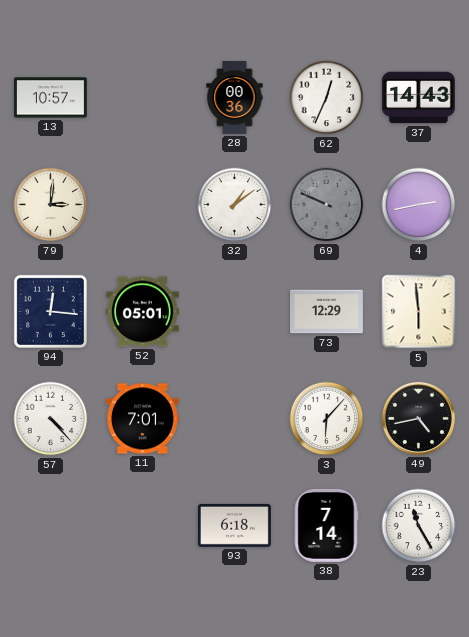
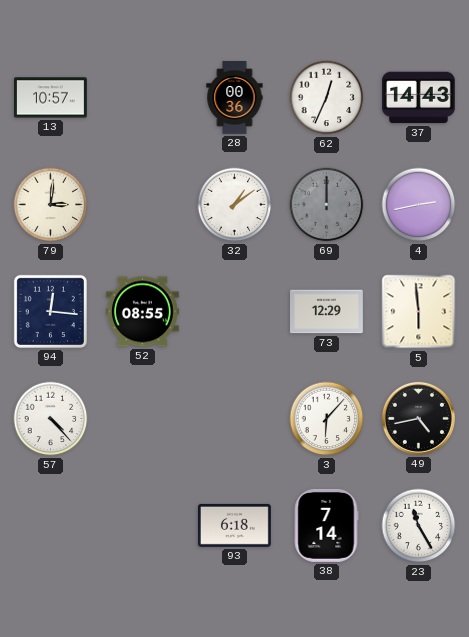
69: 9:49 -> 12:00 (327, 205)
52: 05:01 -> 08:55 (142, 312)
11: 7:01 -> none (143, 419)
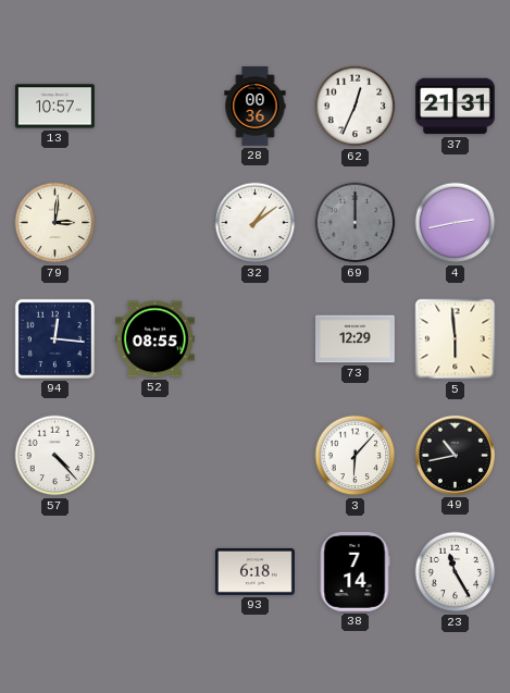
37: 14:43 -> 21:31 (455, 107)
49: 4:43 -> 10:43 (455, 455)
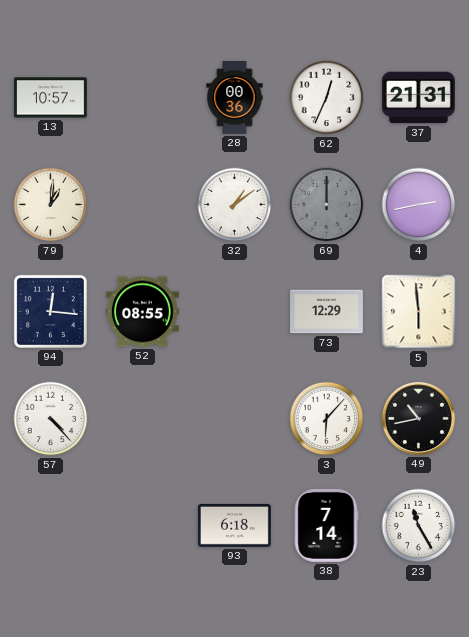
79: 3:01 -> 1:01 (51, 205)
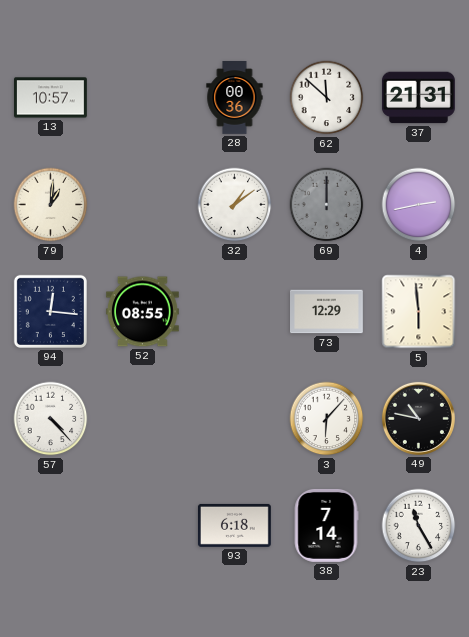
62: 12:34 -> 11:52 (327, 98)
49: 10:43 -> 10:47 (418, 418)
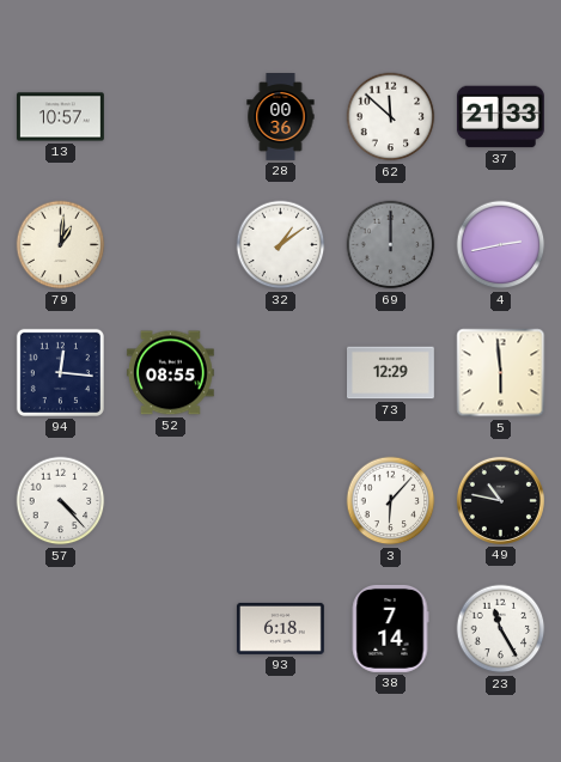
37: 21:31 -> 21:33 (500, 117)
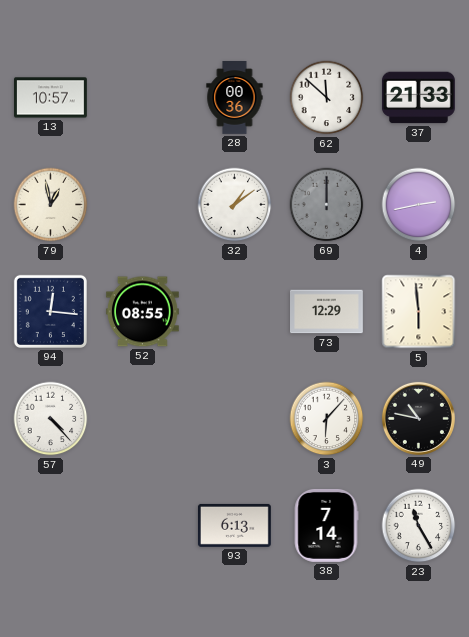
79: 1:01 -> 12:58 (51, 205)
93: 6:18 -> 6:13 (234, 525)
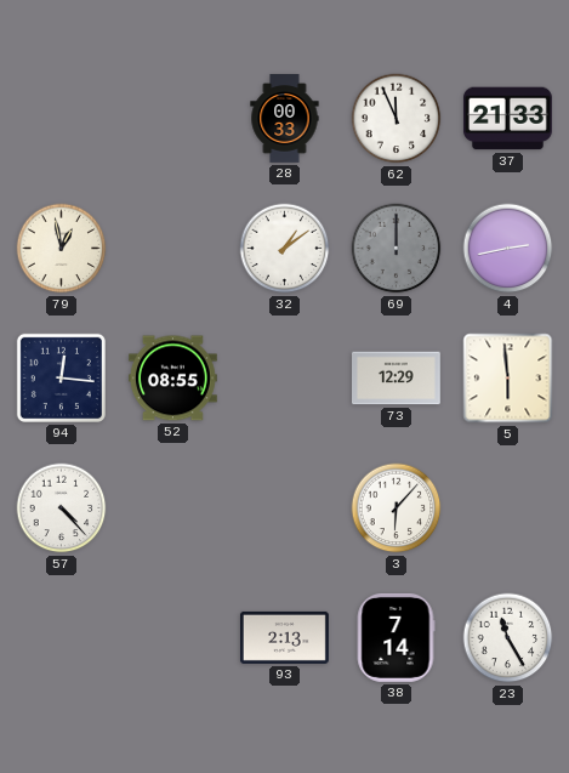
13: 10:57 -> none (51, 98)
28: 00:36 -> 00:33 (285, 119)
62: 11:52 -> 11:56 (397, 119)
49: 10:47 -> none (418, 418)
93: 6:13 -> 2:13 (284, 637)
